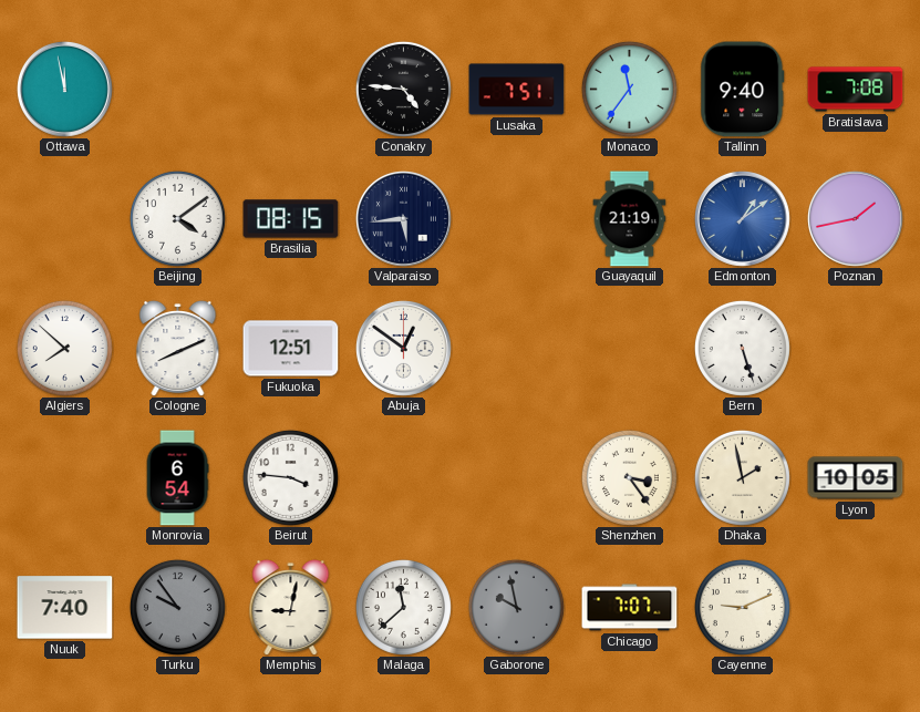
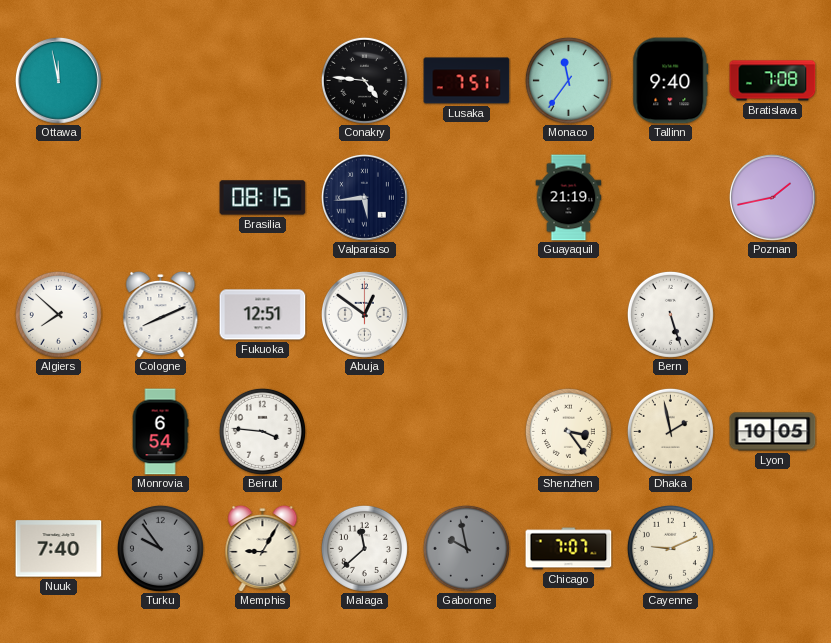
Beijing: 4:09 -> none (177, 218)
Edmonton: 1:09 -> none (742, 218)
Memphis: 9:02 -> 9:05 (263, 548)
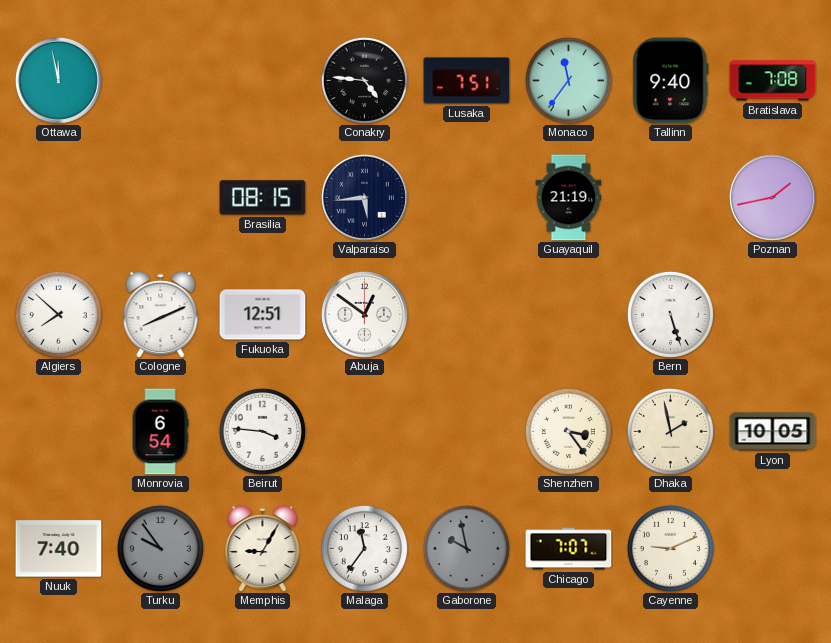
Malaga: 11:38 -> 11:36 (364, 548)
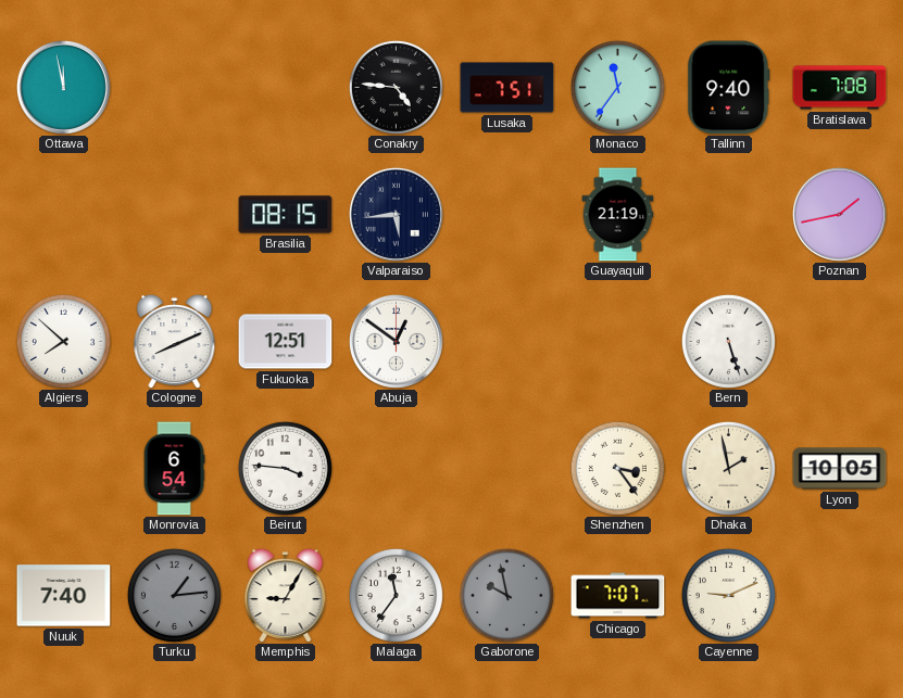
Turku: 9:54 -> 1:14 (174, 595)
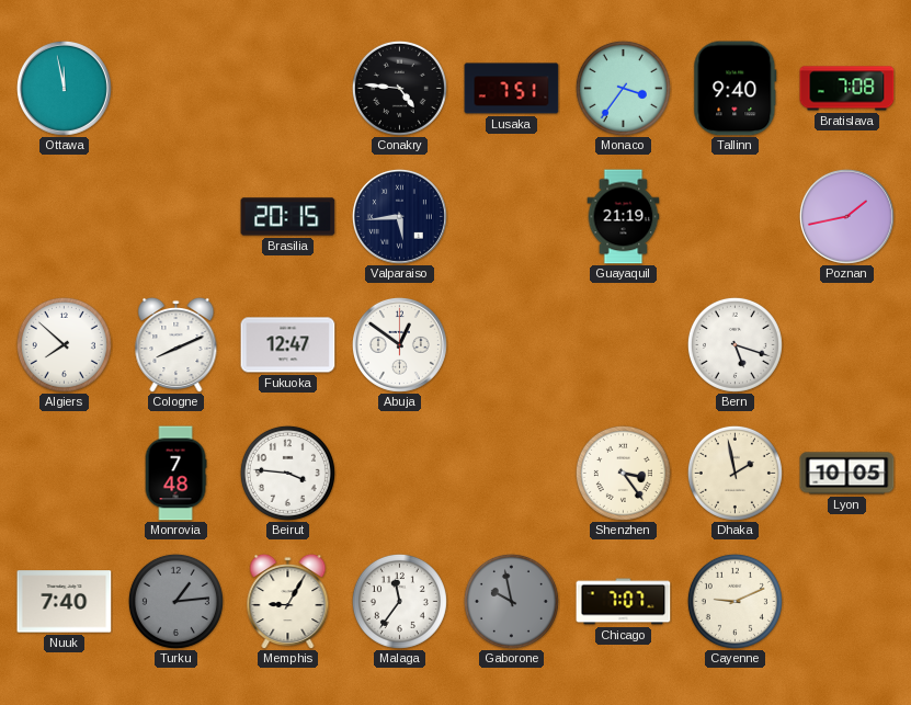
Monaco: 11:36 -> 3:36 (623, 88)
Brasilia: 08:15 -> 20:15 (288, 217)
Fukuoka: 12:51 -> 12:47 (288, 345)
Bern: 5:27 -> 5:18 (735, 344)
Monrovia: 6:54 -> 7:48 (175, 474)
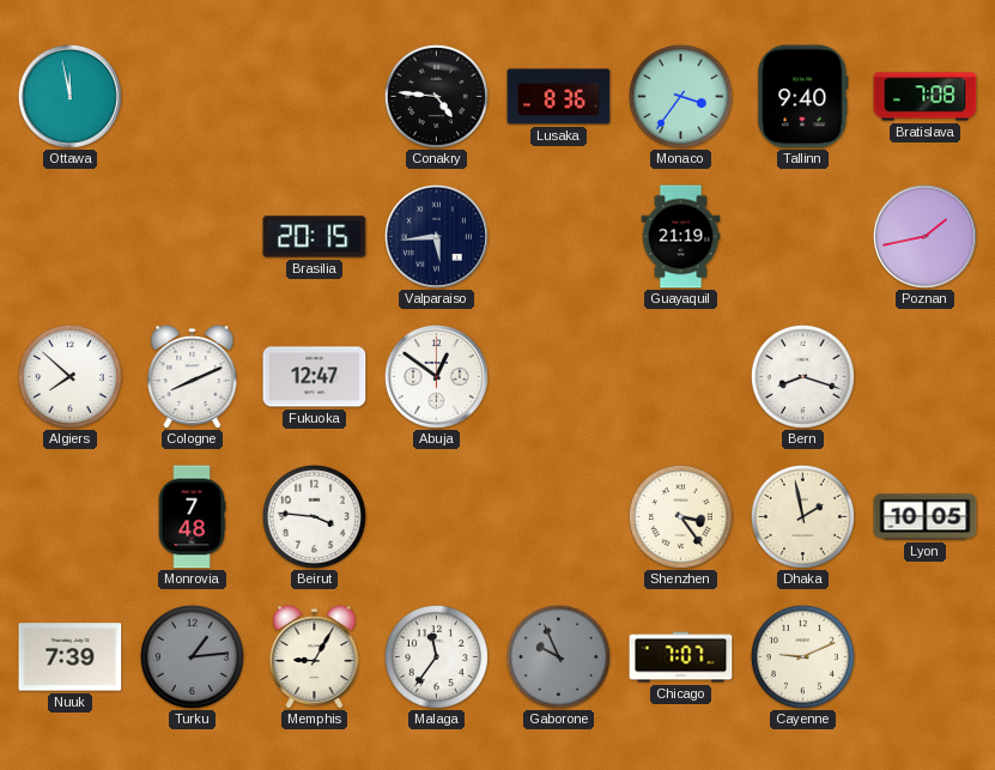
Lusaka: 7:51 -> 8:36 (559, 97)
Bern: 5:18 -> 8:18 (802, 376)
Nuuk: 7:40 -> 7:39 (71, 657)
Gaborone: 9:58 -> 9:56 (558, 656)
